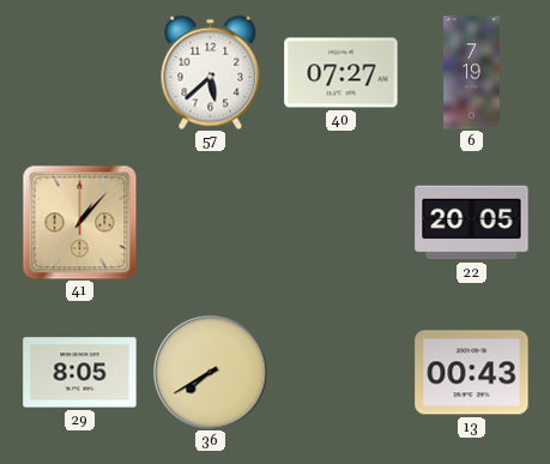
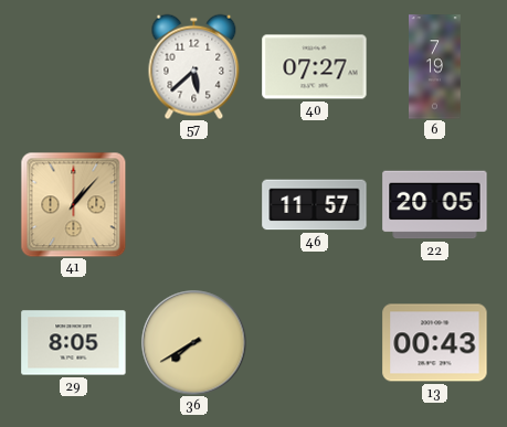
46: none -> 11:57 (315, 205)
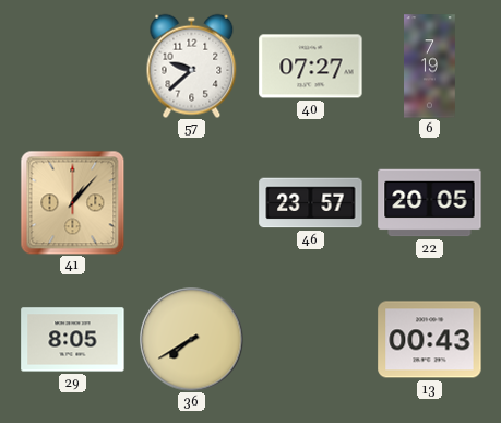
57: 5:38 -> 9:38 (192, 66)
46: 11:57 -> 23:57 (311, 203)
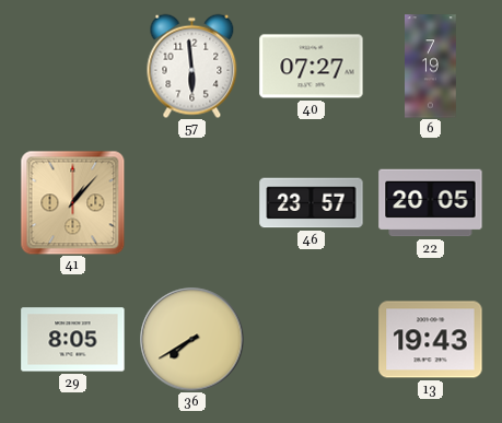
57: 9:38 -> 5:59 (192, 66)
13: 00:43 -> 19:43 (431, 340)
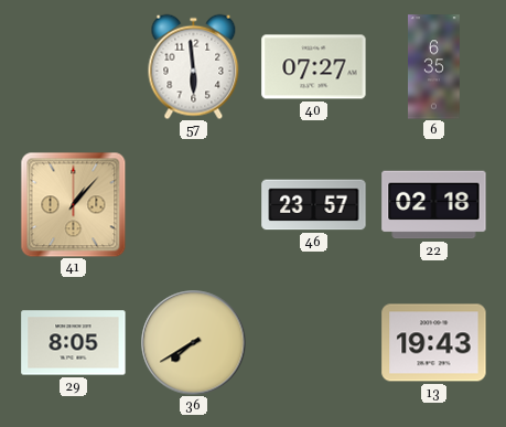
6: 7:19 -> 6:35 (434, 67)
22: 20:05 -> 02:18 (434, 205)
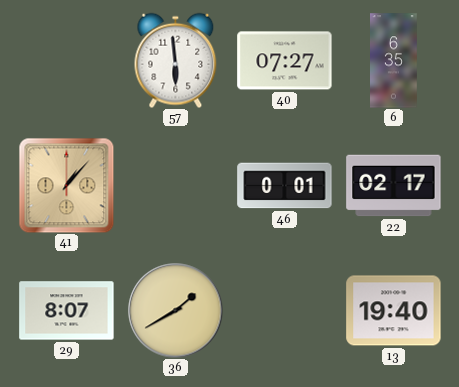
46: 23:57 -> 0:01 (285, 186)
22: 02:18 -> 02:17 (394, 186)
29: 8:05 -> 8:07 (67, 311)
36: 7:40 -> 1:40 (175, 310)
13: 19:43 -> 19:40 (394, 311)
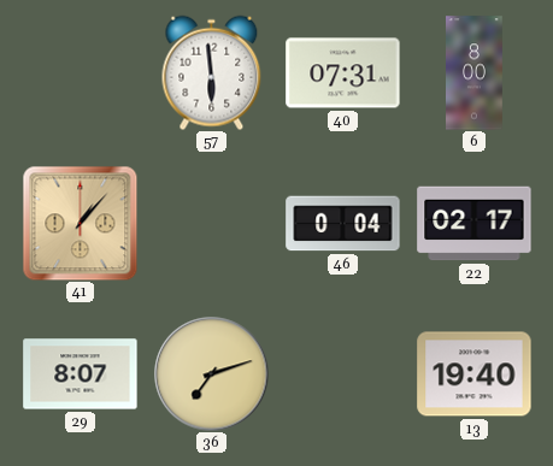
40: 07:27 -> 07:31 (343, 73)
6: 6:35 -> 8:00 (475, 73)
46: 0:01 -> 0:04 (343, 224)
36: 1:40 -> 7:12 (211, 373)
